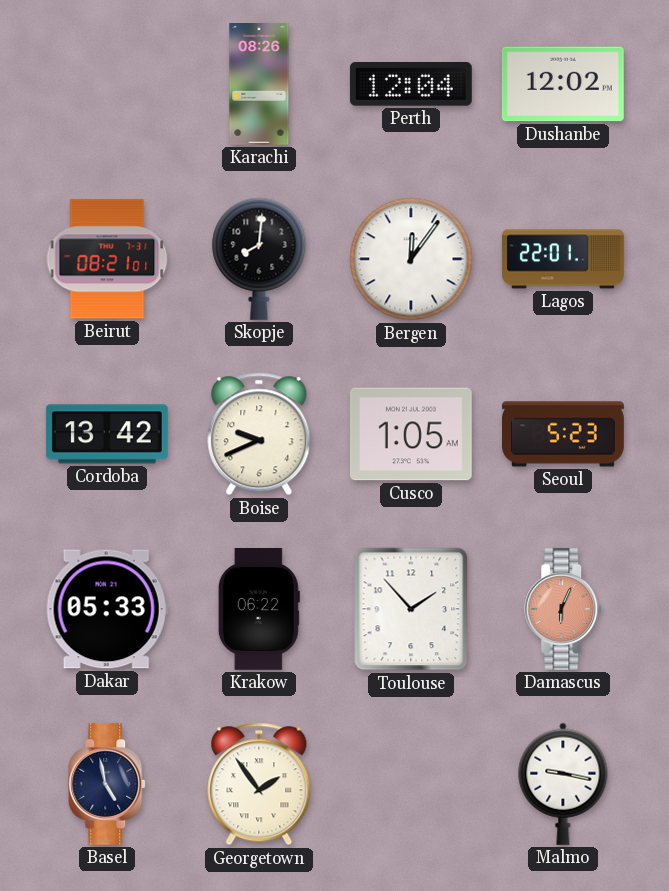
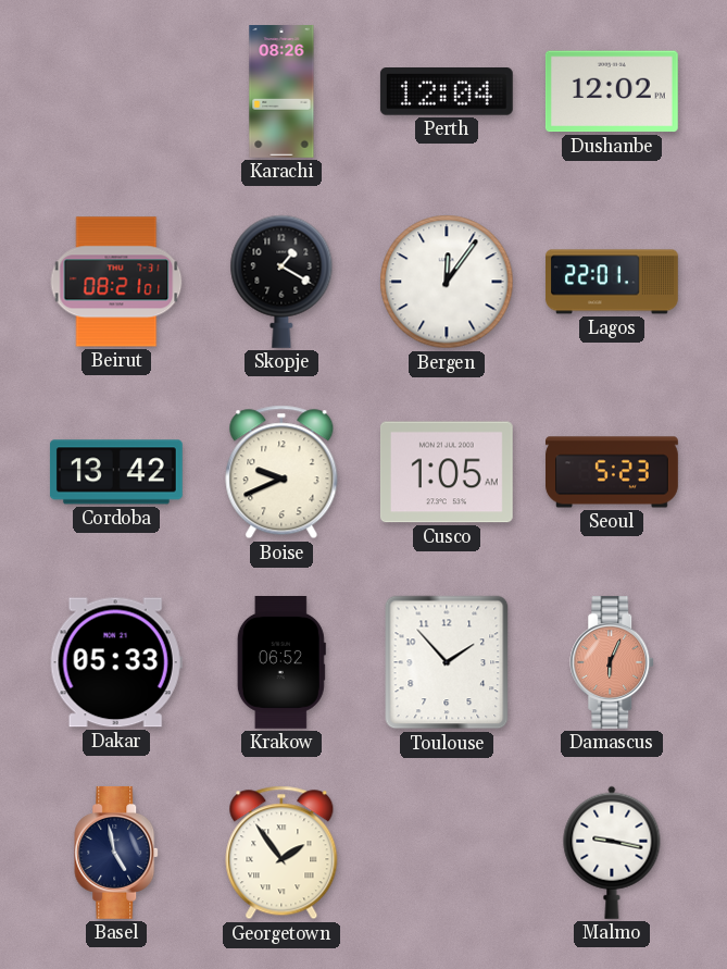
Skopje: 8:01 -> 1:20 (281, 282)
Krakow: 06:22 -> 06:52 (281, 663)
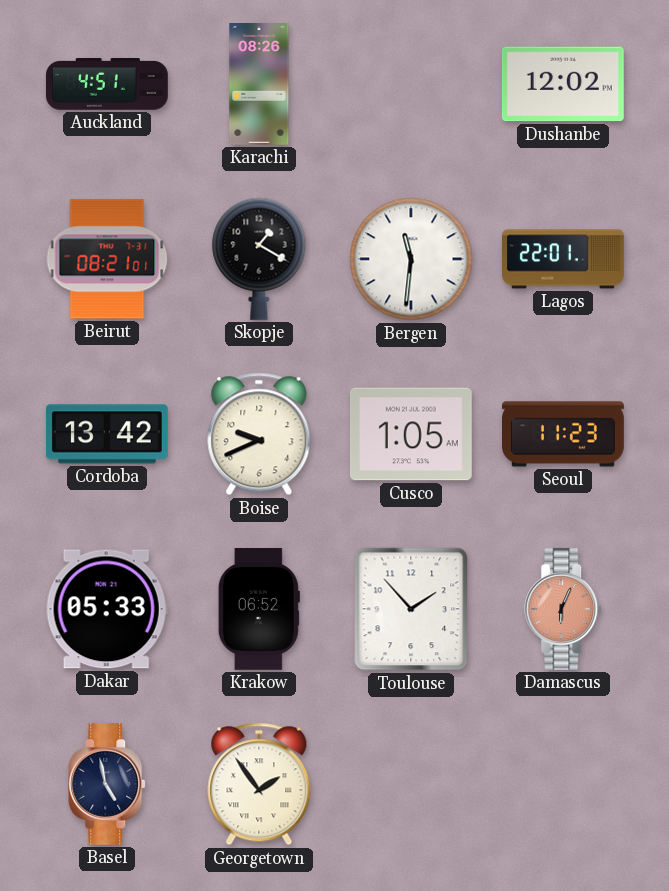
Auckland: none -> 4:51 (107, 85)
Perth: 12:04 -> none (447, 92)
Bergen: 12:06 -> 11:31 (411, 259)
Seoul: 5:23 -> 11:23 (564, 434)
Malmo: 9:17 -> none (612, 853)
